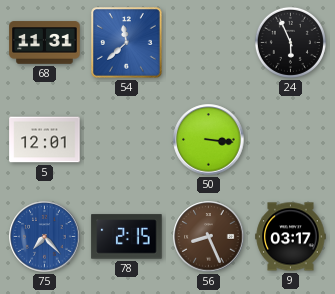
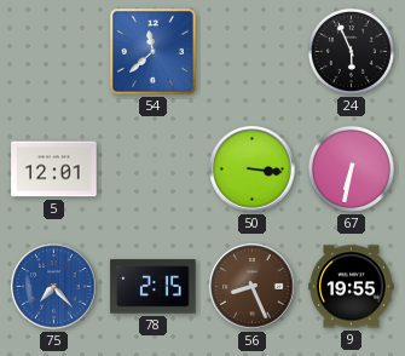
68: 11:31 -> none (45, 43)
67: none -> 6:32 (351, 168)
9: 03:17 -> 19:55 (352, 287)
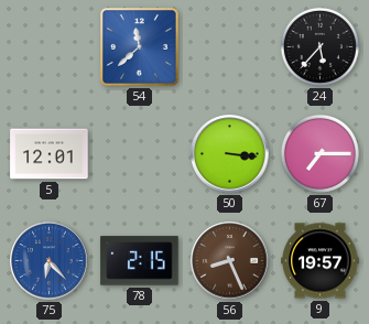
24: 5:56 -> 5:37 (319, 46)
67: 6:32 -> 7:15 (319, 153)
75: 7:23 -> 6:23 (50, 261)
9: 19:55 -> 19:57 (321, 261)
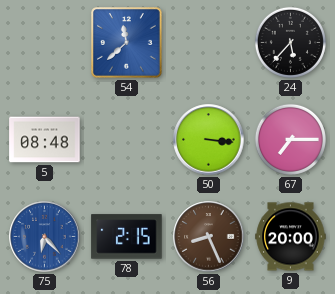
5: 12:01 -> 08:48 (45, 140)
9: 19:57 -> 20:00 (291, 237)
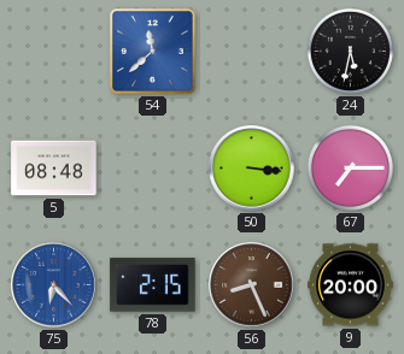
24: 5:37 -> 5:32 (350, 51)
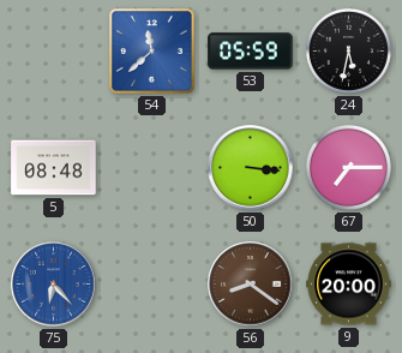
53: none -> 05:59 (251, 52)
78: 2:15 -> none (153, 285)
56: 8:26 -> 8:21 (251, 285)
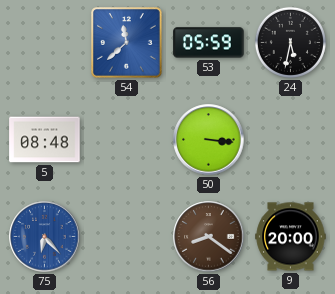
67: 7:15 -> none (348, 167)
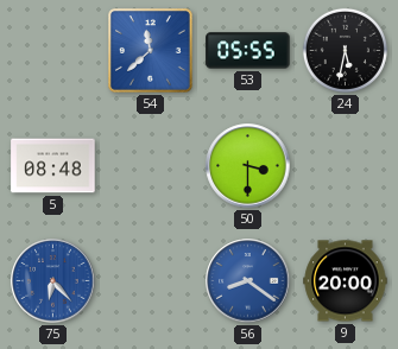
53: 05:59 -> 05:55 (248, 51)
50: 3:16 -> 3:30 (248, 166)
56 dial: brown -> blue (248, 281)
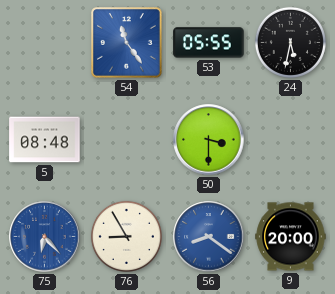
54: 11:38 -> 11:24 (127, 43)
76: none -> 8:55 (126, 236)
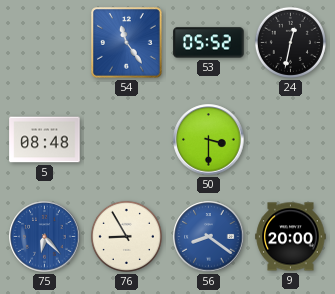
53: 05:55 -> 05:52 (209, 43)
24: 5:32 -> 12:32 (290, 42)
